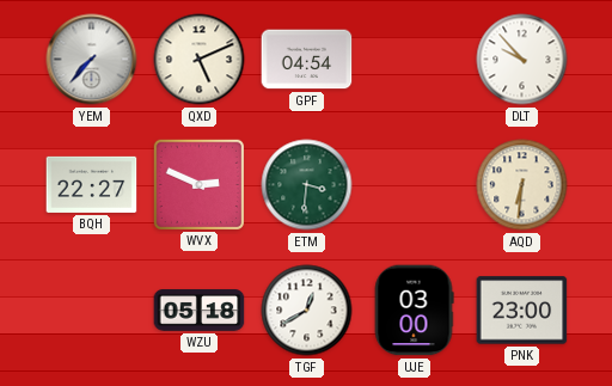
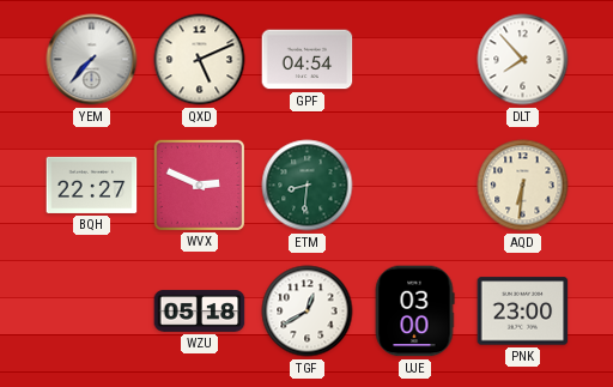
DLT: 9:53 -> 7:53 (523, 60)
ETM: 3:31 -> 8:31 (308, 186)
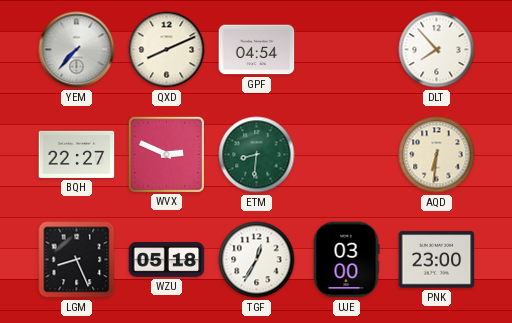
QXD: 5:11 -> 8:11 (167, 50)
LGM: none -> 8:26 (77, 260)
TGF: 12:40 -> 12:35 (257, 260)
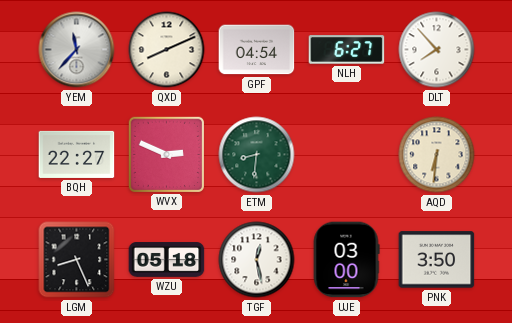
YEM: 7:37 -> 11:37 (77, 50)
NLH: none -> 6:27 (347, 50)
TGF: 12:35 -> 12:28 (257, 260)
PNK: 23:00 -> 3:50 (437, 260)
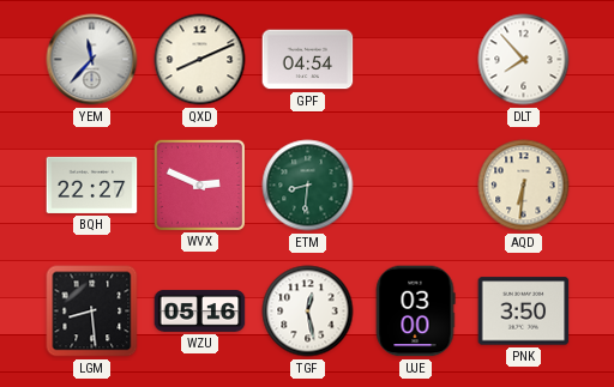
NLH: 6:27 -> none (347, 50)
LGM: 8:26 -> 8:29 (92, 312)
WZU: 05:18 -> 05:16 (200, 312)
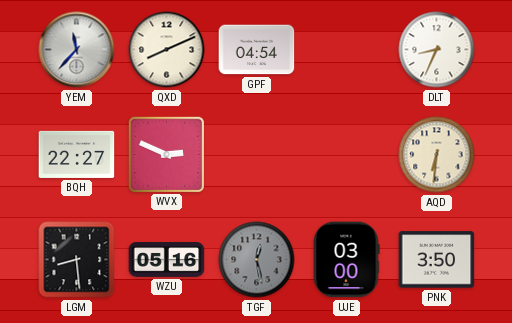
DLT: 7:53 -> 8:34 (437, 50)
ETM: 8:31 -> none (308, 186)
TGF dial: white -> grey (257, 260)
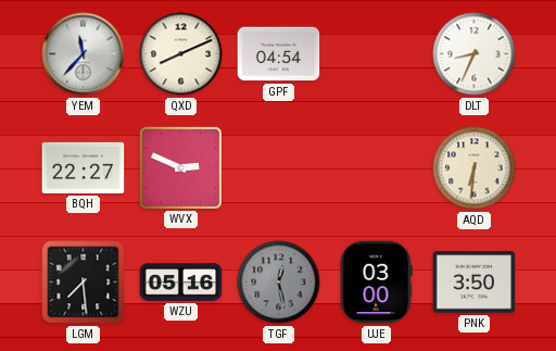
LGM: 8:29 -> 7:29 (84, 283)
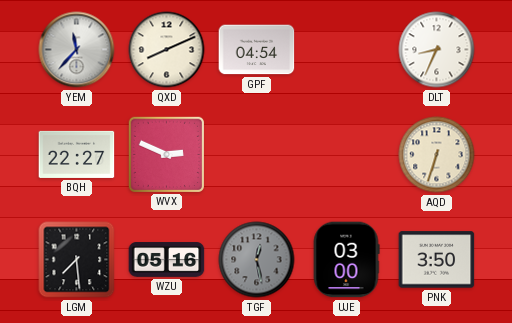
AQD: 6:31 -> 6:33 (437, 155)
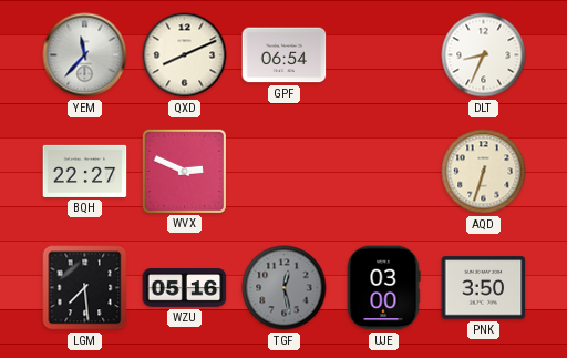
GPF: 04:54 -> 06:54 (285, 55)
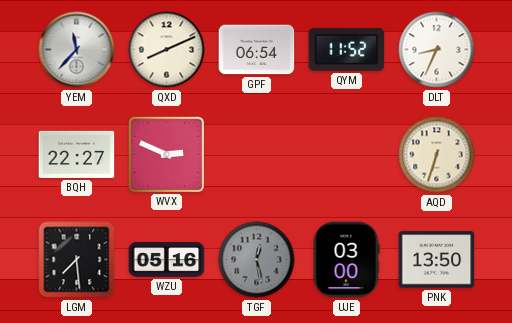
QYM: none -> 11:52 (347, 49)
PNK: 3:50 -> 13:50 (437, 260)
